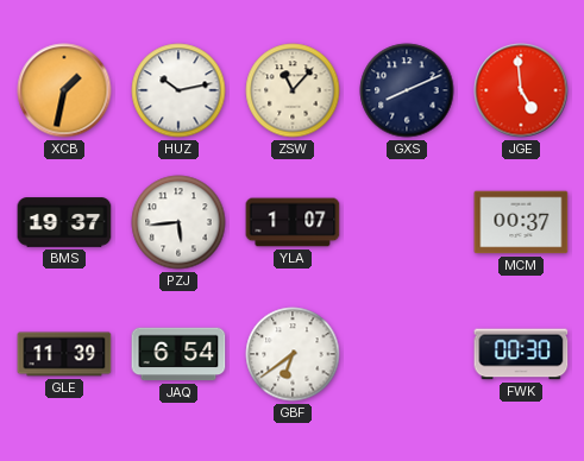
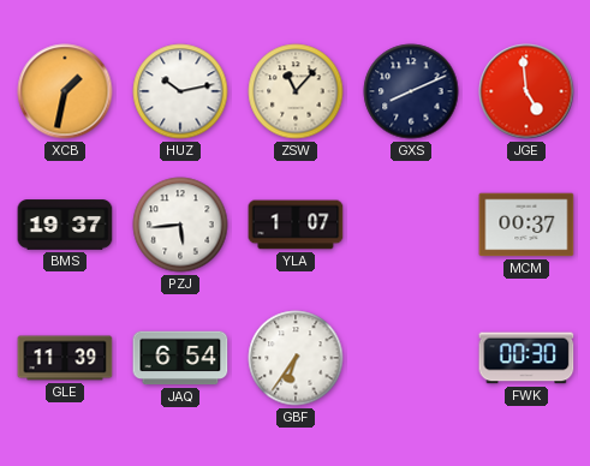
GBF: 6:39 -> 6:36 (296, 358)
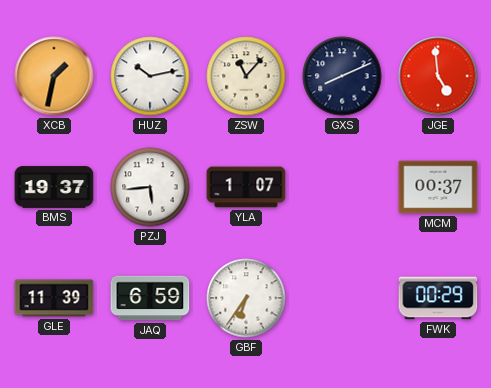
JAQ: 6:54 -> 6:59 (150, 298)
FWK: 00:30 -> 00:29 (438, 298)
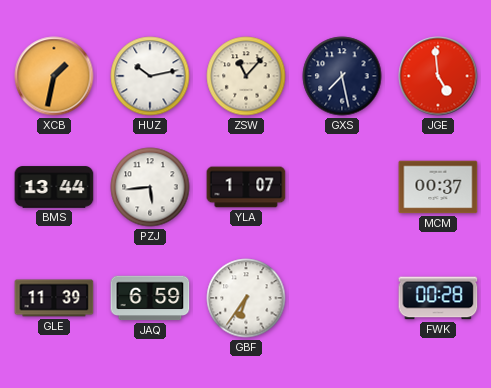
GXS: 8:11 -> 7:28 (342, 76)
BMS: 19:37 -> 13:44 (54, 187)
FWK: 00:29 -> 00:28 (438, 298)
